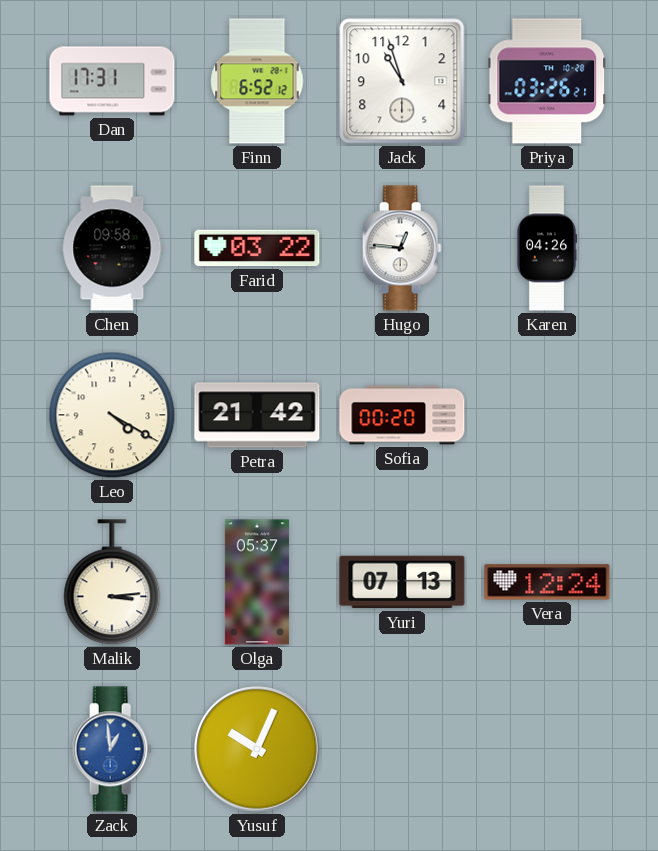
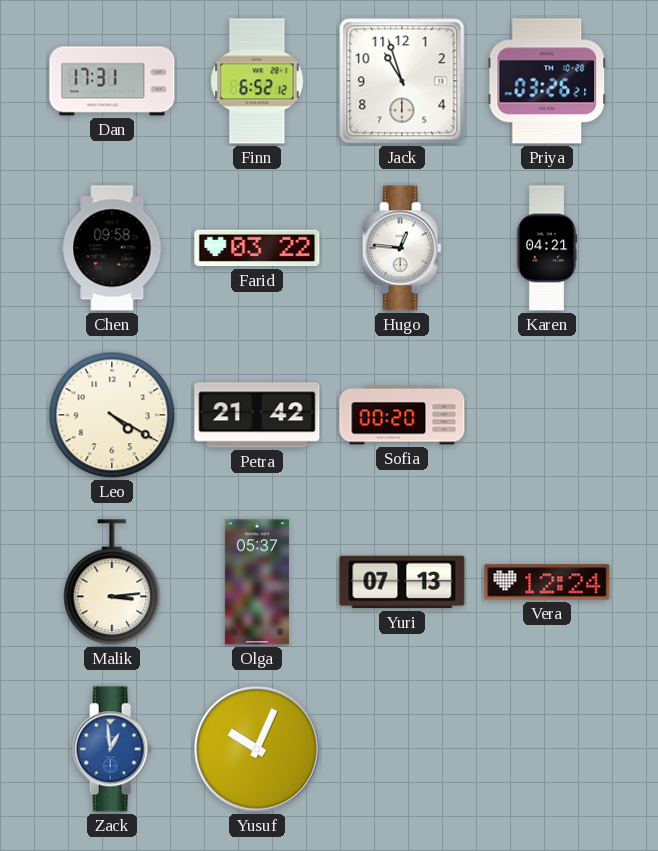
Karen: 04:26 -> 04:21 (547, 248)
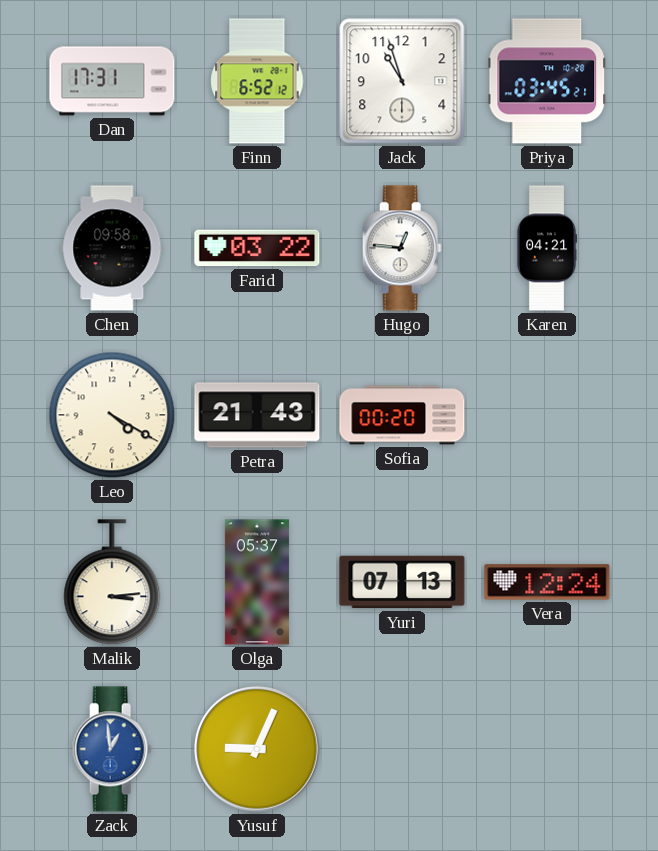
Priya: 03:26 -> 03:45 (547, 81)
Petra: 21:42 -> 21:43 (257, 415)
Yusuf: 10:04 -> 9:04 (257, 749)
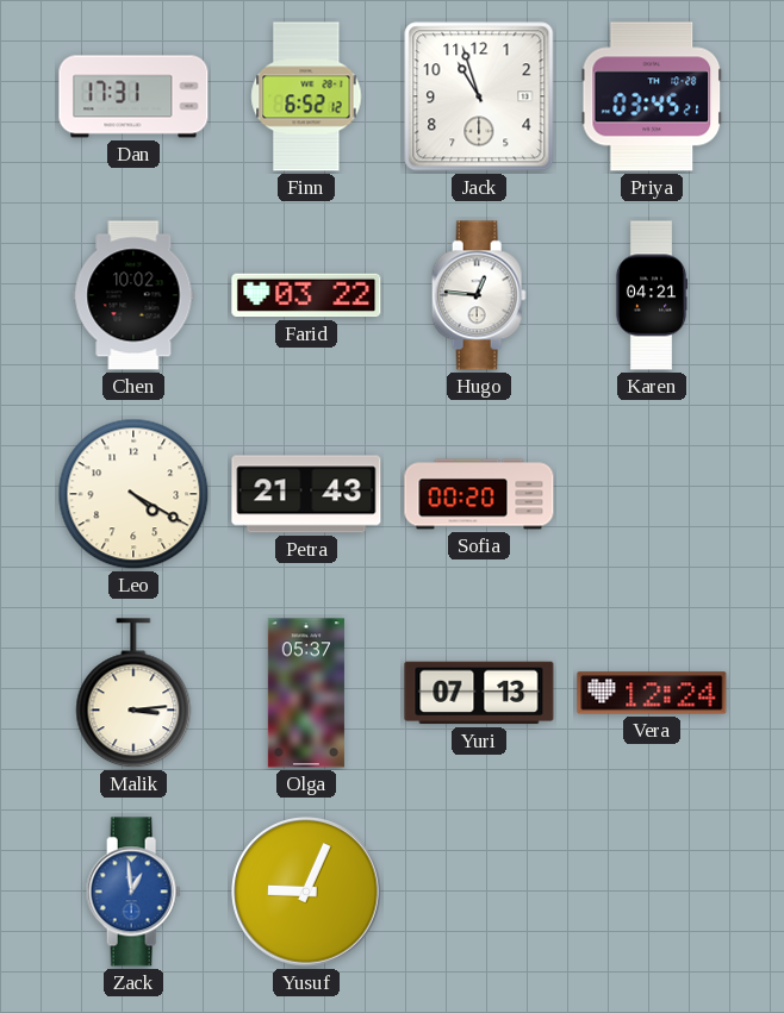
Chen: 09:58 -> 10:02 (133, 295)
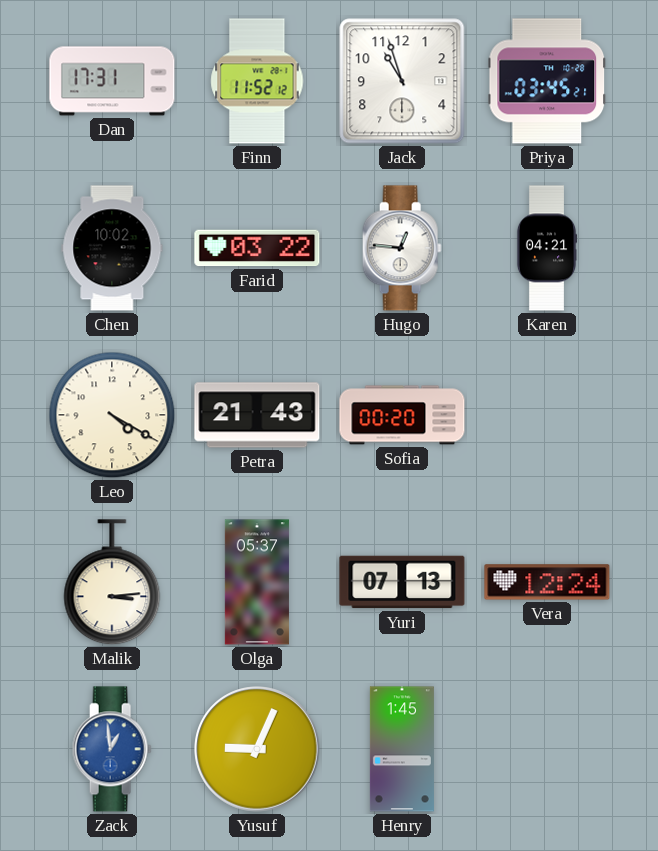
Finn: 6:52 -> 11:52 (257, 81)
Henry: none -> 1:45 (402, 749)
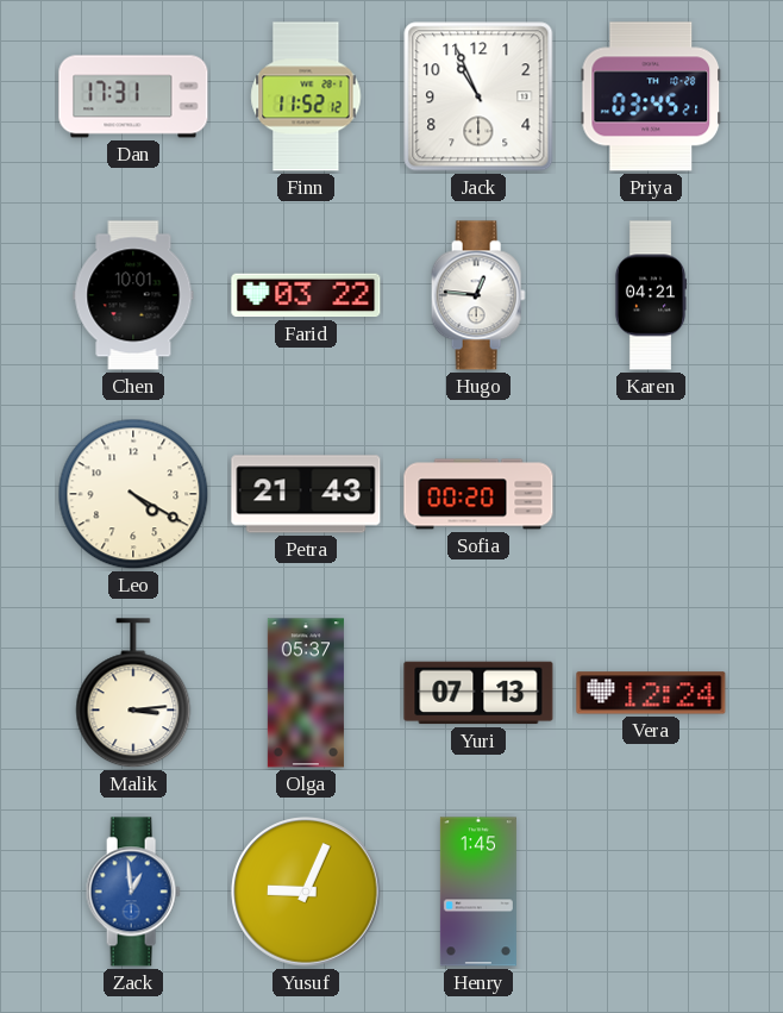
Jack: 10:57 -> 10:56 (478, 96)
Chen: 10:02 -> 10:01 (133, 295)
